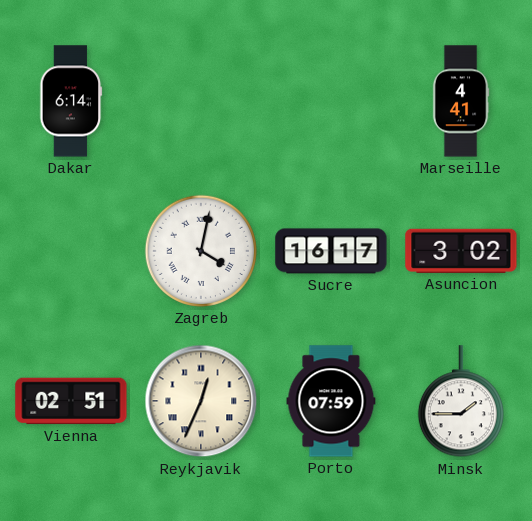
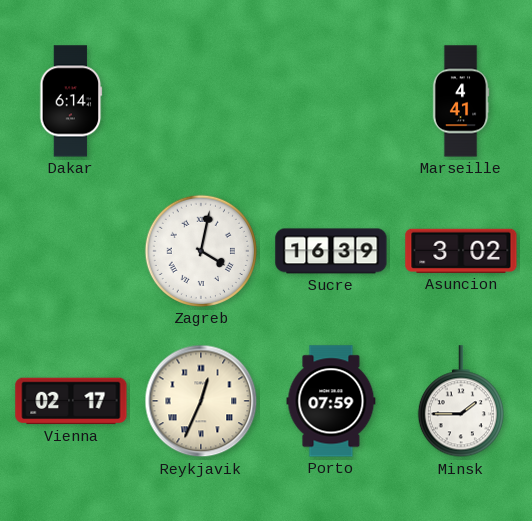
Sucre: 16:17 -> 16:39 (331, 251)
Vienna: 02:51 -> 02:17 (71, 401)
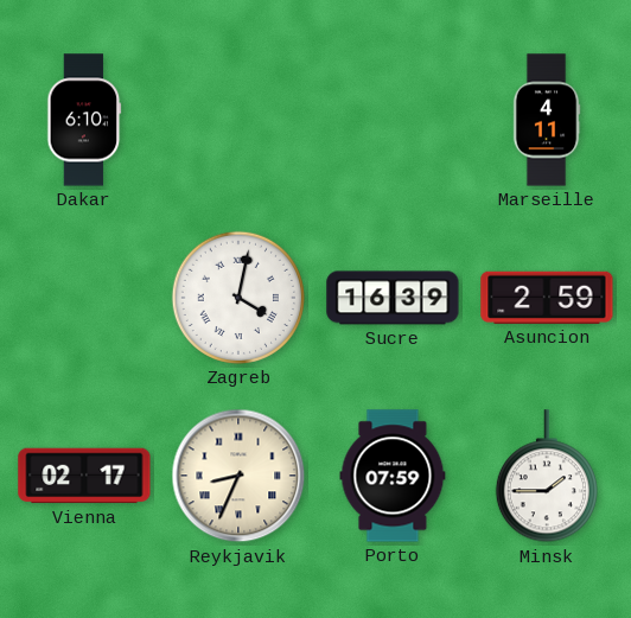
Dakar: 6:14 -> 6:10 (84, 120)
Marseille: 4:41 -> 4:11 (547, 120)
Asuncion: 3:02 -> 2:59 (547, 298)
Reykjavik: 12:34 -> 8:34 (238, 476)
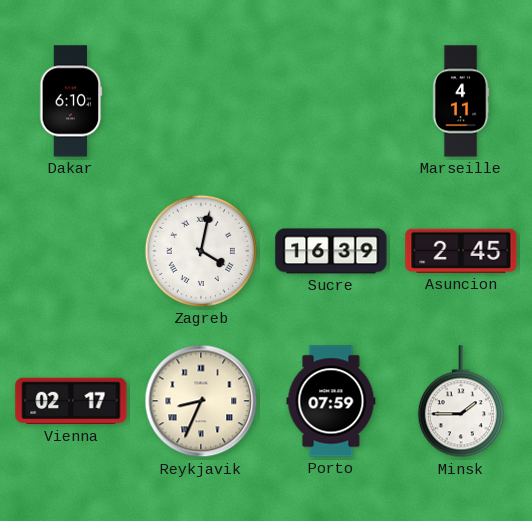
Asuncion: 2:59 -> 2:45 (461, 251)
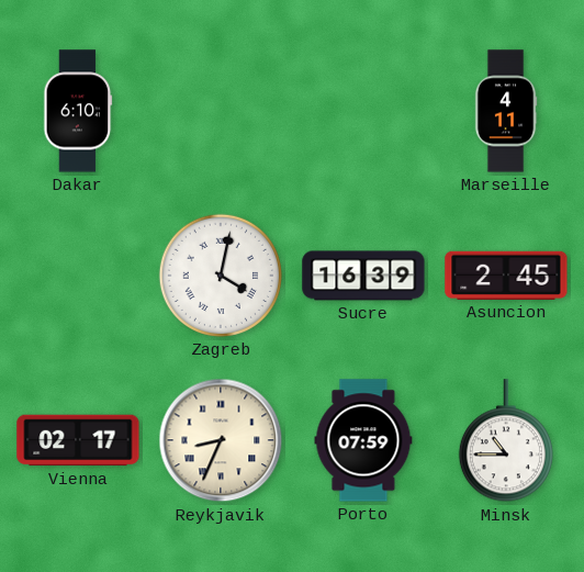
Minsk: 1:45 -> 10:45 (506, 441)
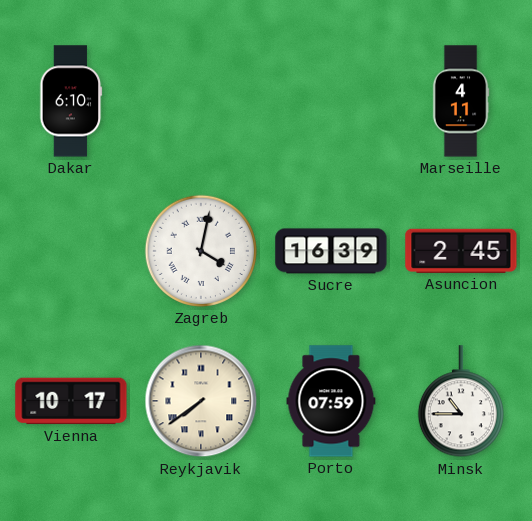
Vienna: 02:17 -> 10:17 (71, 401)
Reykjavik: 8:34 -> 7:39 (201, 401)
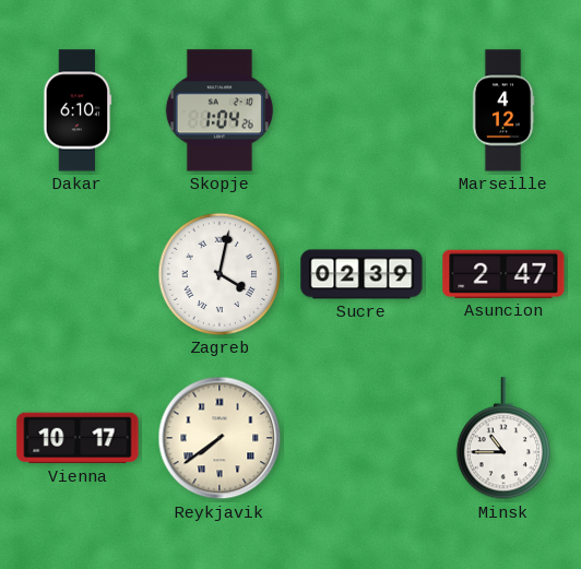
Skopje: none -> 1:04 (220, 110)
Marseille: 4:11 -> 4:12 (503, 110)
Sucre: 16:39 -> 02:39 (361, 274)
Asuncion: 2:45 -> 2:47 (503, 274)
Porto: 07:59 -> none (331, 401)
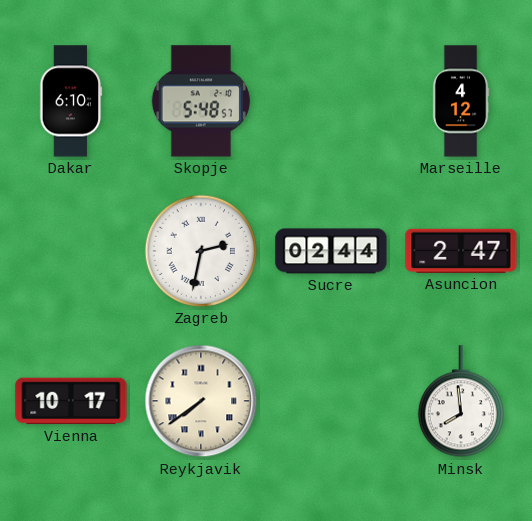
Skopje: 1:04 -> 5:48 (201, 101)
Zagreb: 4:02 -> 2:32 (201, 251)
Sucre: 02:39 -> 02:44 (331, 251)
Minsk: 10:45 -> 7:59 (461, 402)
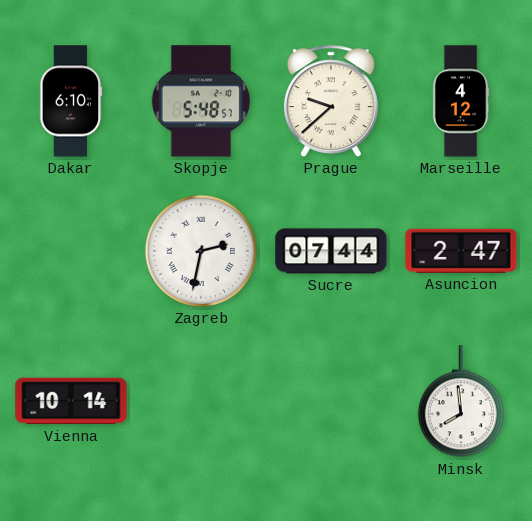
Prague: none -> 9:38 (331, 101)
Sucre: 02:44 -> 07:44 (331, 251)
Vienna: 10:17 -> 10:14 (71, 401)
Reykjavik: 7:39 -> none (201, 401)
